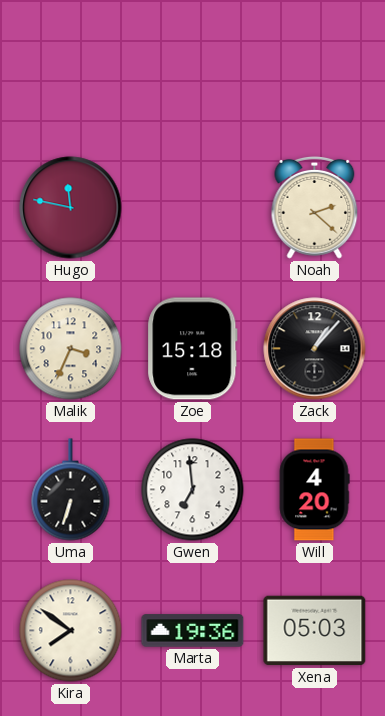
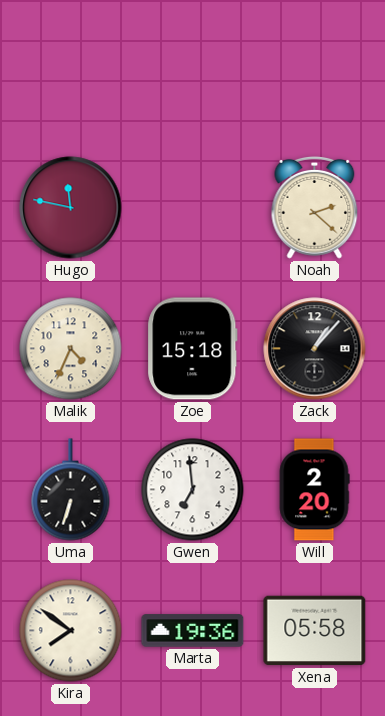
Malik: 3:34 -> 4:34 (71, 349)
Will: 4:20 -> 2:20 (314, 490)
Xena: 05:03 -> 05:58 (315, 631)
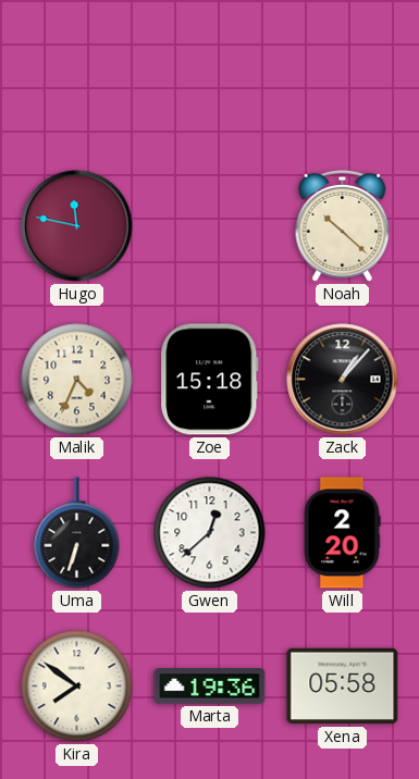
Noah: 2:22 -> 10:22 (343, 225)
Gwen: 6:59 -> 12:38 (210, 533)
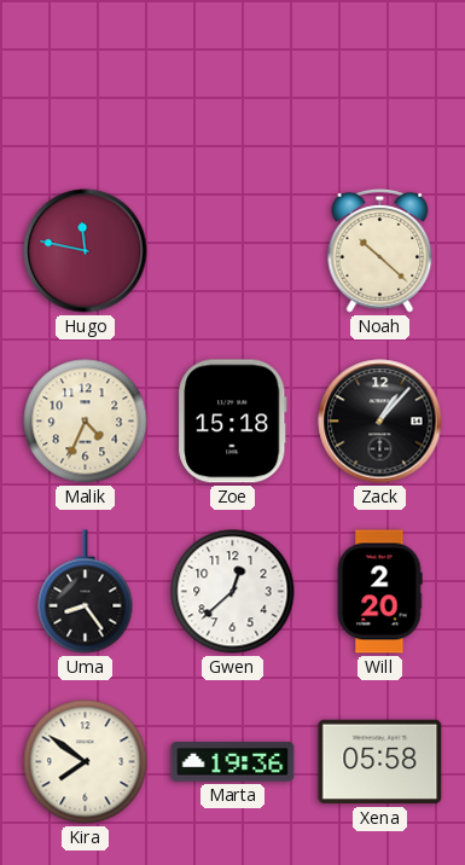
Uma: 6:33 -> 8:24 (86, 592)
